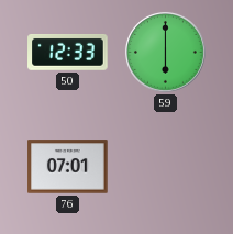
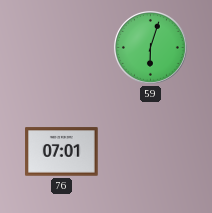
50: 12:33 -> none (68, 53)
59: 6:00 -> 6:03 (150, 47)
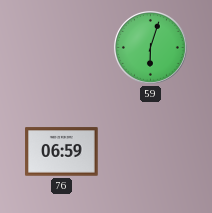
76: 07:01 -> 06:59 (62, 152)
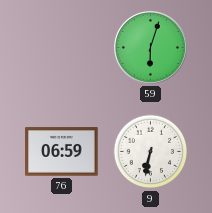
9: none -> 6:32 (151, 152)
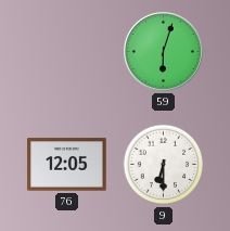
76: 06:59 -> 12:05 (67, 165)
9: 6:32 -> 6:30 (164, 165)
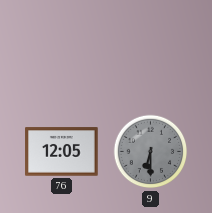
59: 6:03 -> none (163, 51)
9 dial: white -> grey (151, 152)
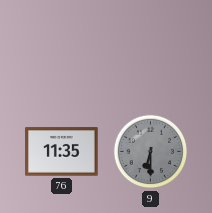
76: 12:05 -> 11:35 (62, 152)
